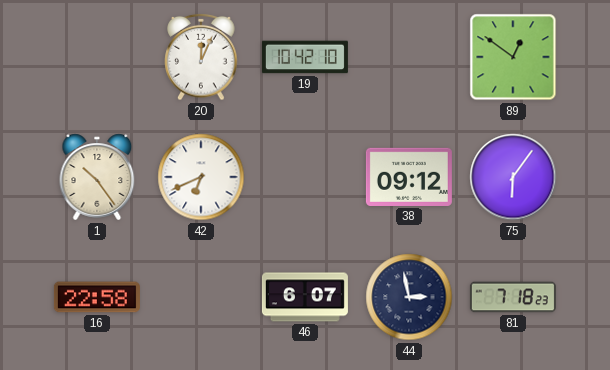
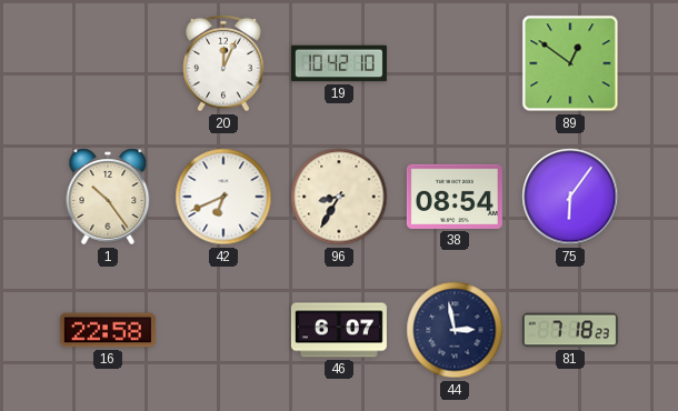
96: none -> 8:35 (339, 197)
38: 09:12 -> 08:54 (455, 197)
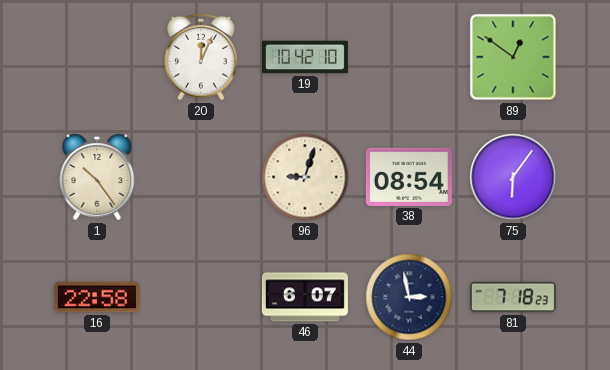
42: 6:41 -> none (223, 197)
96: 8:35 -> 9:03 (305, 177)
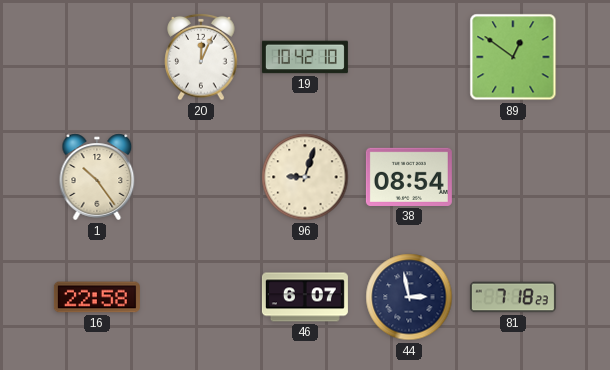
75: 6:06 -> none (513, 177)
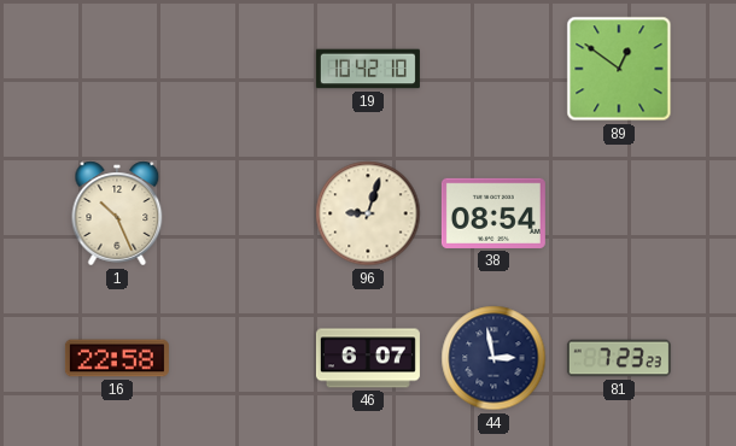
20: 12:04 -> none (201, 57)
1: 10:24 -> 10:26 (117, 213)
81: 7:18 -> 7:23 (619, 358)
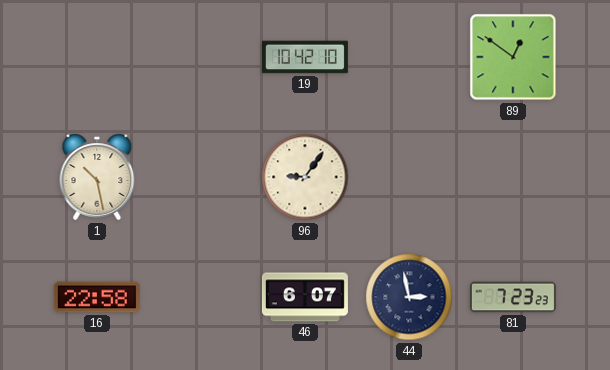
1: 10:26 -> 10:28 (97, 177)
96: 9:03 -> 9:06 (305, 177)
38: 08:54 -> none (493, 213)
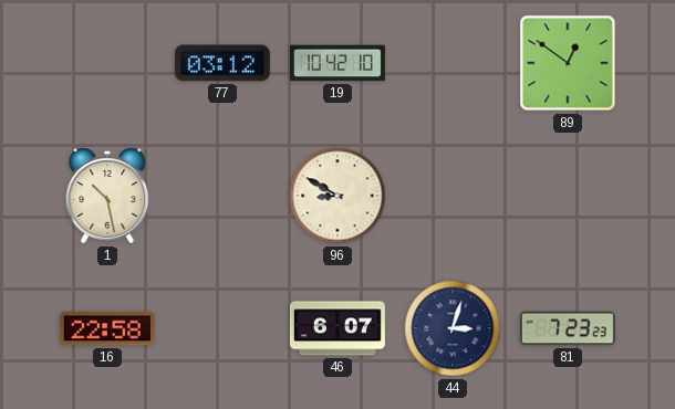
77: none -> 03:12 (222, 63)
96: 9:06 -> 8:50 (337, 196)
44: 2:58 -> 3:03 (453, 328)
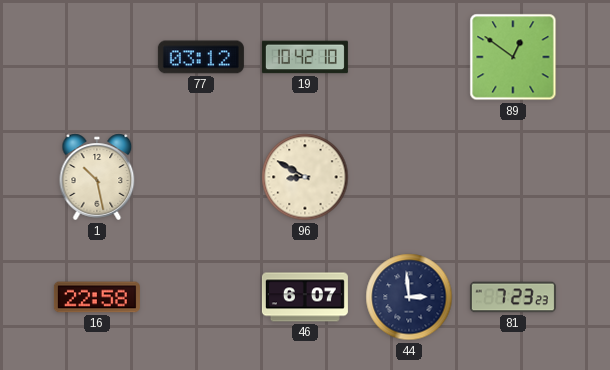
44: 3:03 -> 2:59 (409, 297)
